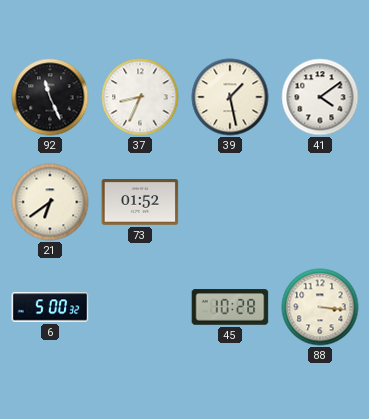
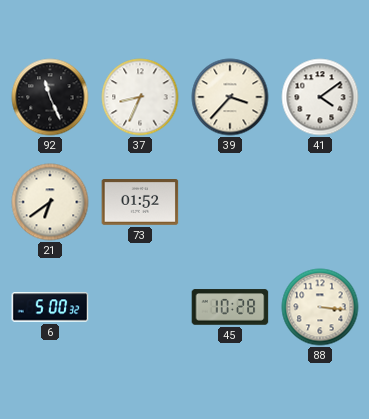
39: 1:28 -> 3:37 (230, 97)
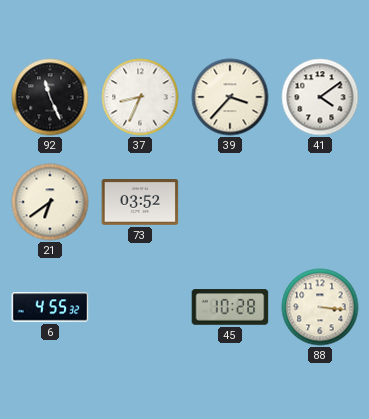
73: 01:52 -> 03:52 (140, 203)
6: 5:00 -> 4:55 (50, 307)
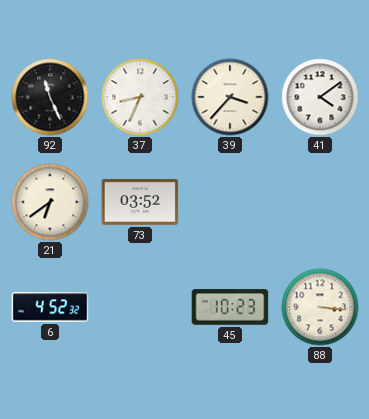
6: 4:55 -> 4:52 (50, 307)
45: 10:28 -> 10:23 (230, 307)
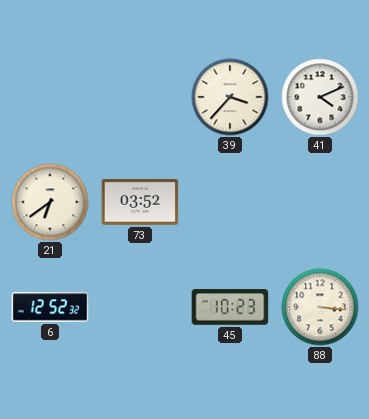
92: 11:26 -> none (50, 97)
37: 8:34 -> none (140, 97)
41: 4:09 -> 4:11 (320, 97)
6: 4:52 -> 12:52 (50, 307)
